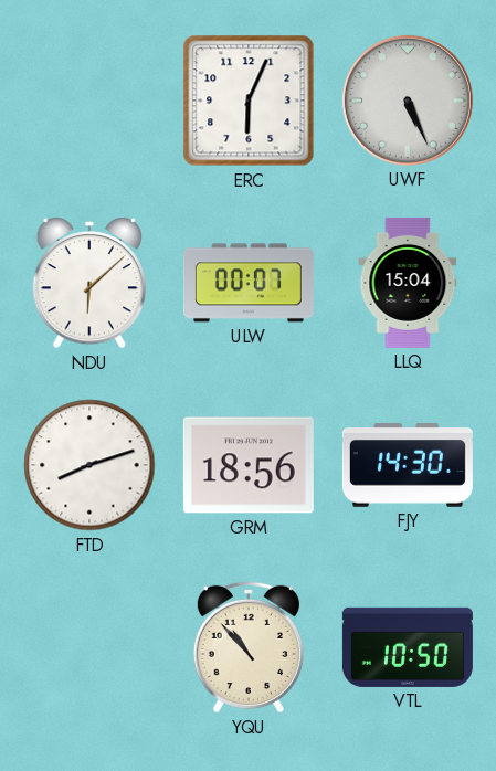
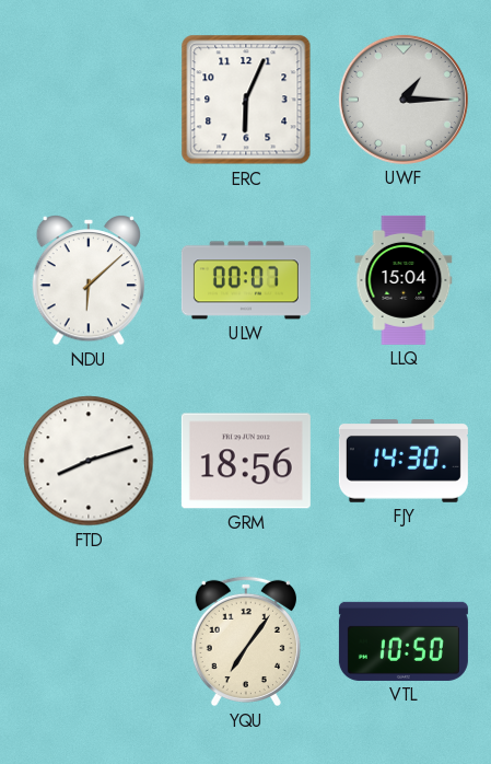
UWF: 5:26 -> 1:15 (404, 100)
YQU: 10:53 -> 7:06 (246, 641)
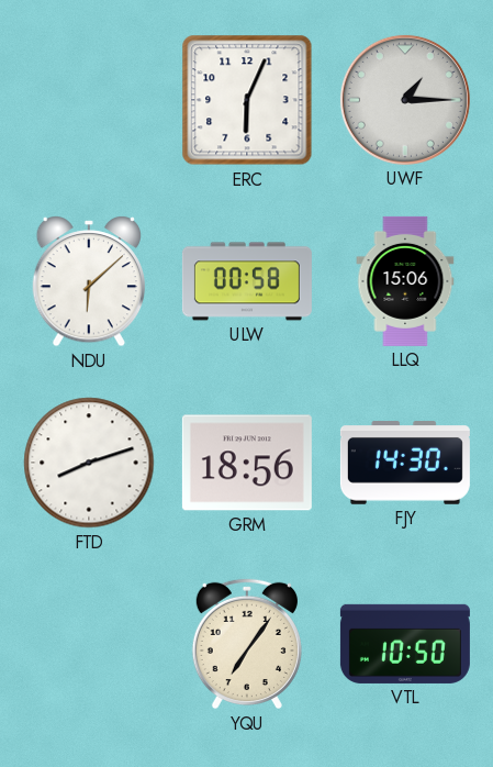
ULW: 00:07 -> 00:58 (247, 281)
LLQ: 15:04 -> 15:06 (405, 281)
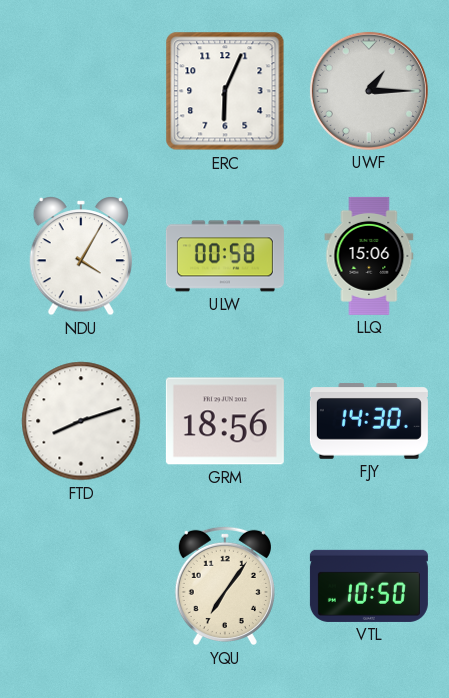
NDU: 6:08 -> 4:05 (80, 257)
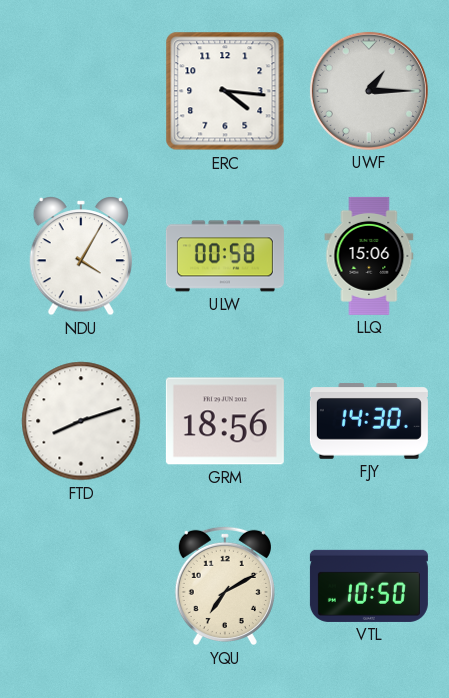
ERC: 6:04 -> 4:16 (225, 91)
YQU: 7:06 -> 7:10 (225, 586)
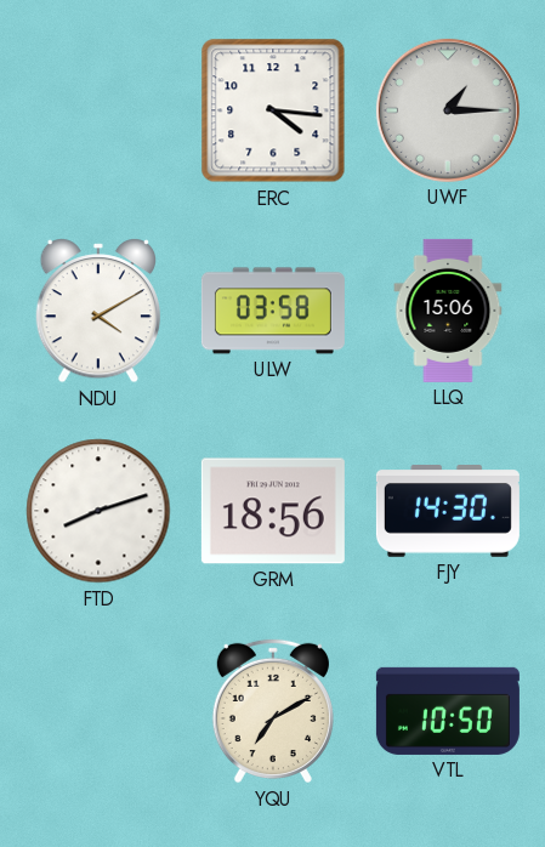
NDU: 4:05 -> 4:10 (97, 312)
ULW: 00:58 -> 03:58 (273, 311)
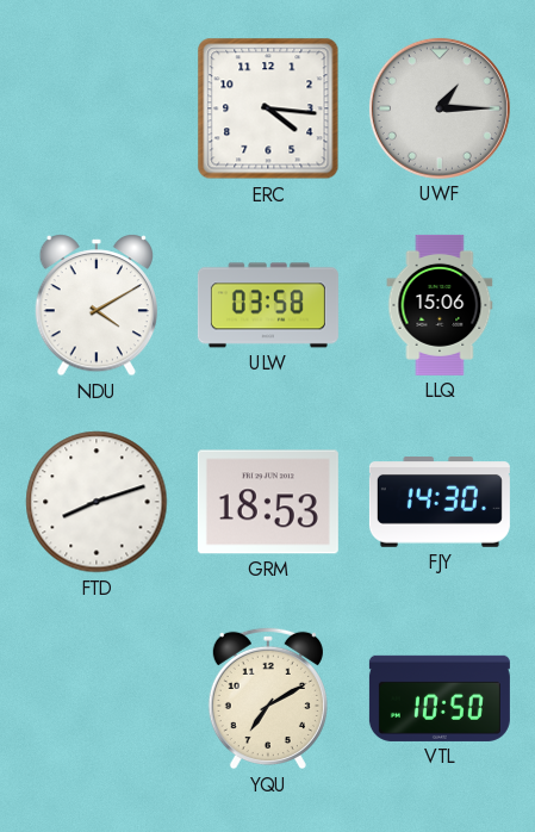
GRM: 18:56 -> 18:53 (268, 502)
